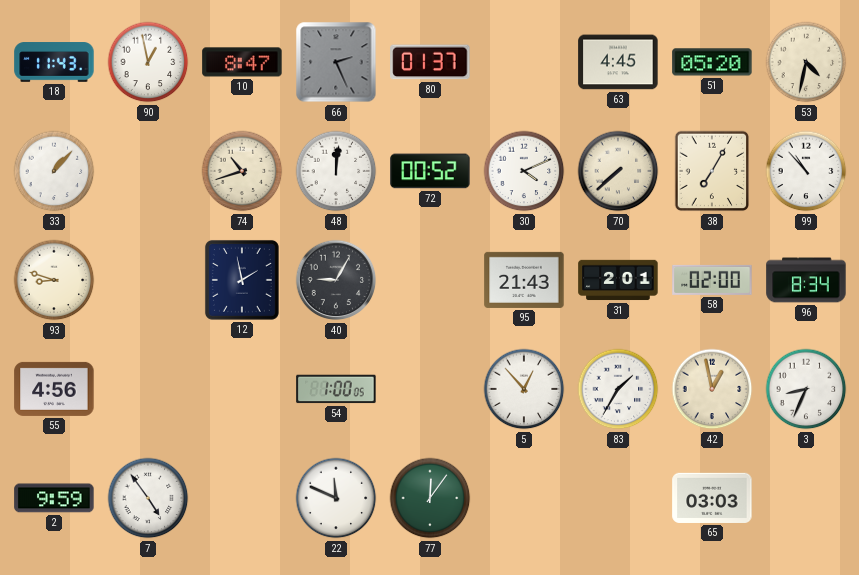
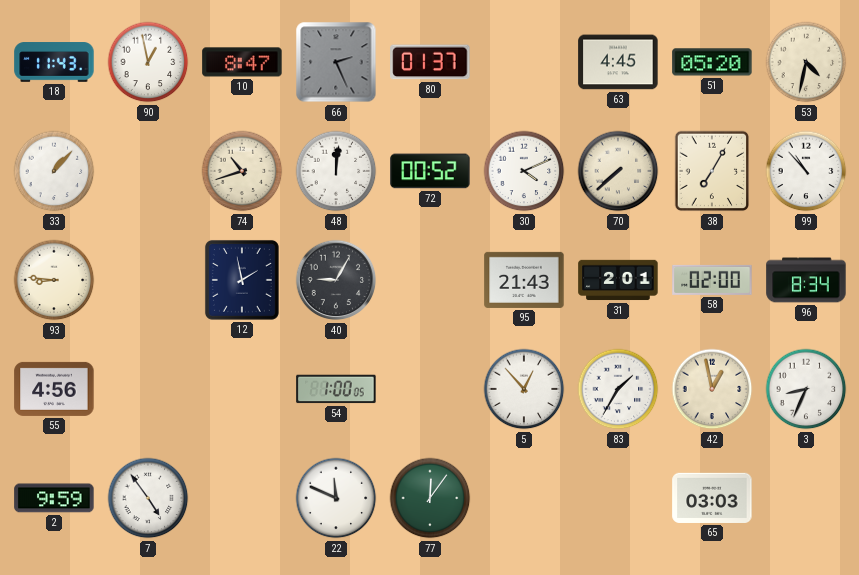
93: 8:48 -> 8:46 (54, 280)
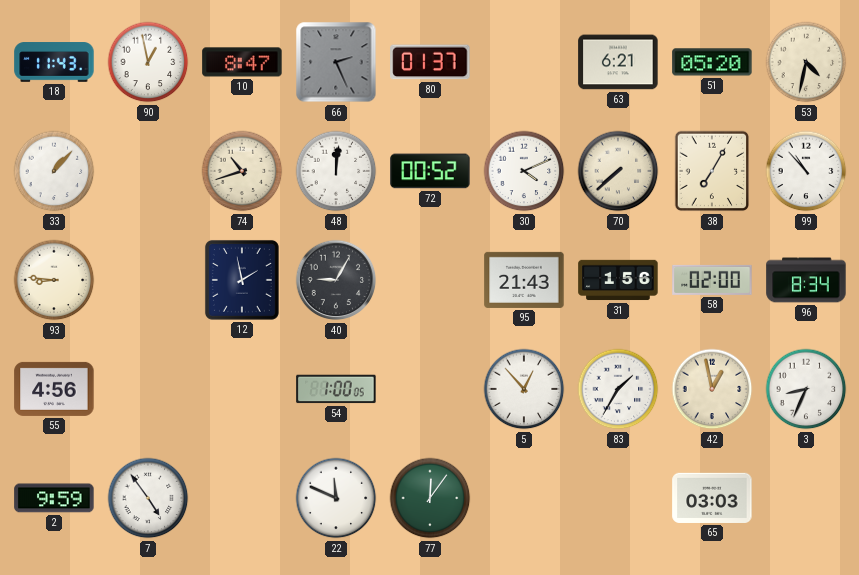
63: 4:45 -> 6:21 (618, 62)
31: 2:01 -> 1:56 (618, 280)
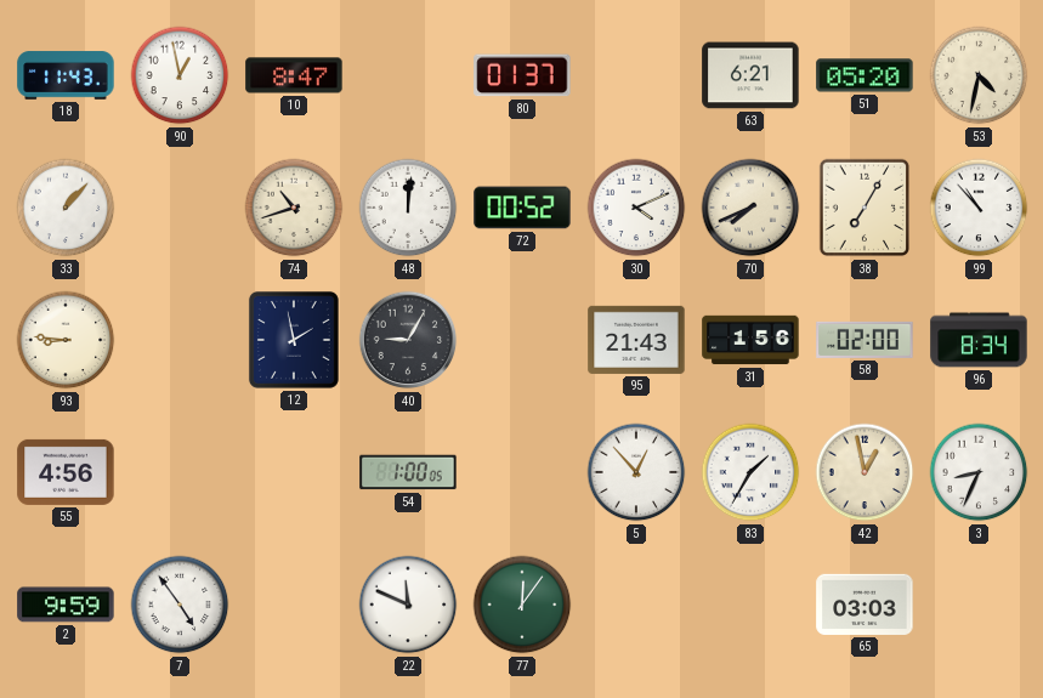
66: 2:26 -> none (336, 62)
70: 7:38 -> 7:41 (750, 208)
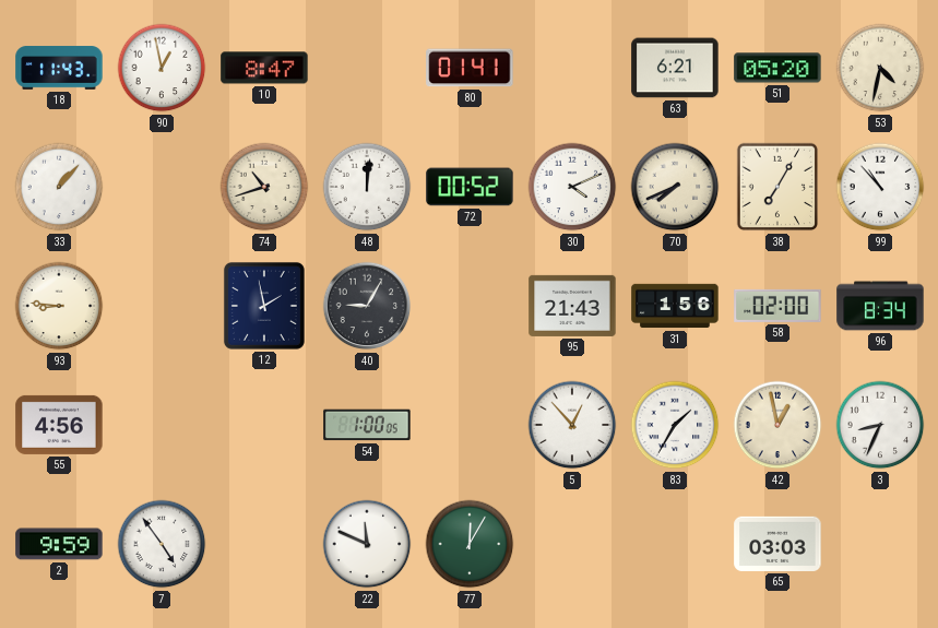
80: 01:37 -> 01:41 (470, 68)
77: 12:06 -> 12:05 (470, 544)
